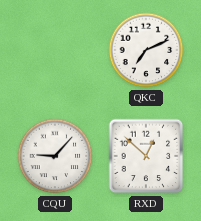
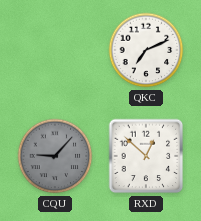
CQU dial: white -> grey (55, 156)
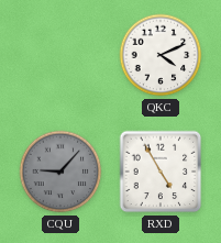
QKC: 7:11 -> 4:11 (161, 55)
RXD: 12:52 -> 4:55 (161, 172)
